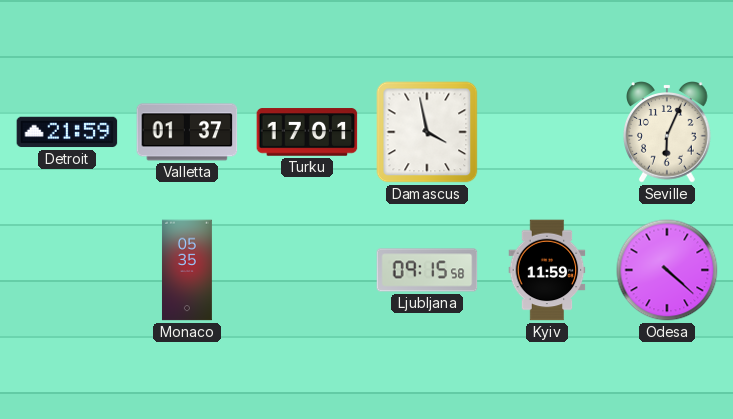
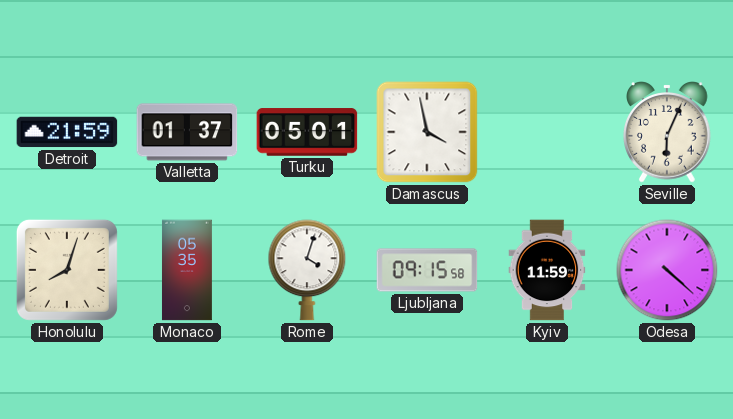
Turku: 17:01 -> 05:01 (307, 132)
Honolulu: none -> 8:03 (67, 270)
Rome: none -> 4:03 (307, 270)
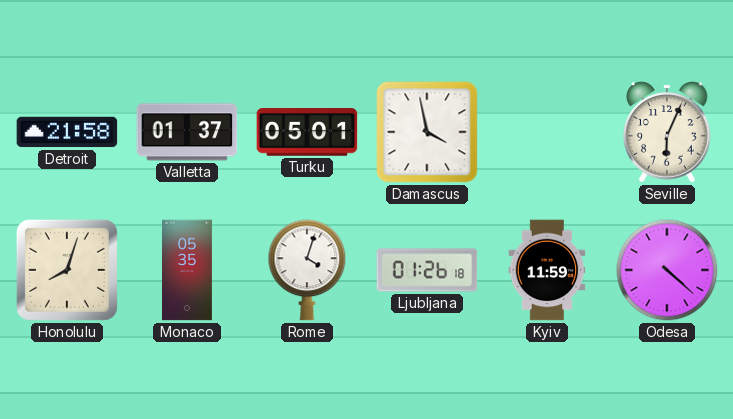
Detroit: 21:59 -> 21:58 (67, 132)
Ljubljana: 09:15 -> 01:26 (427, 270)
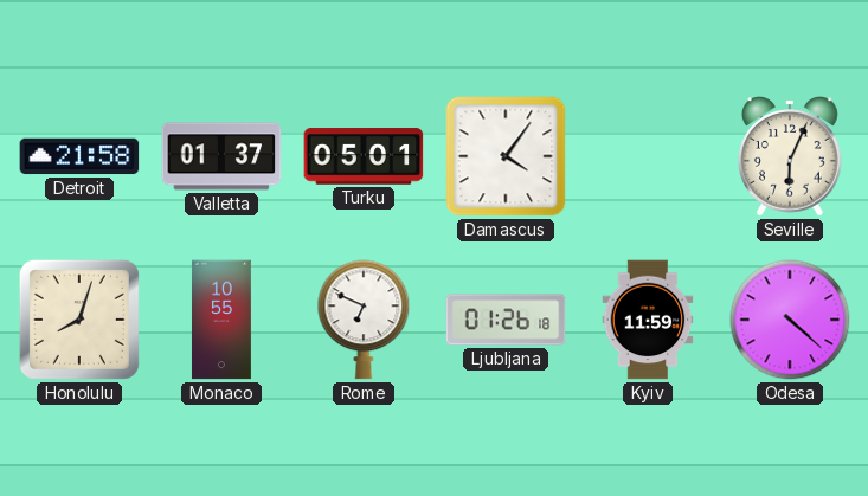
Damascus: 3:58 -> 4:06 (506, 156)
Monaco: 05:35 -> 10:55 (221, 320)
Rome: 4:03 -> 6:49 (364, 320)
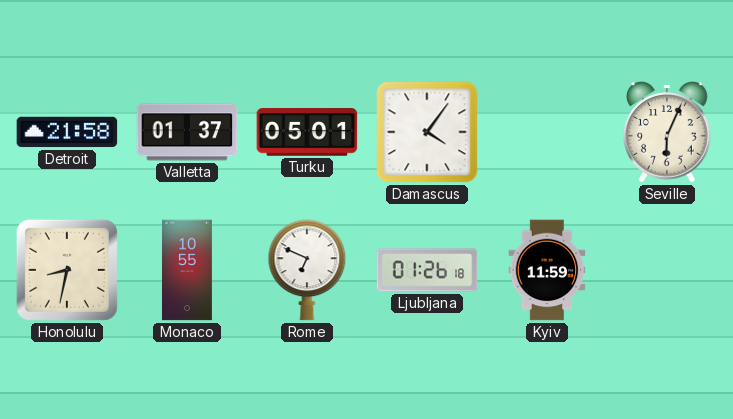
Honolulu: 8:03 -> 8:32 (67, 270)
Odesa: 4:22 -> none (790, 320)
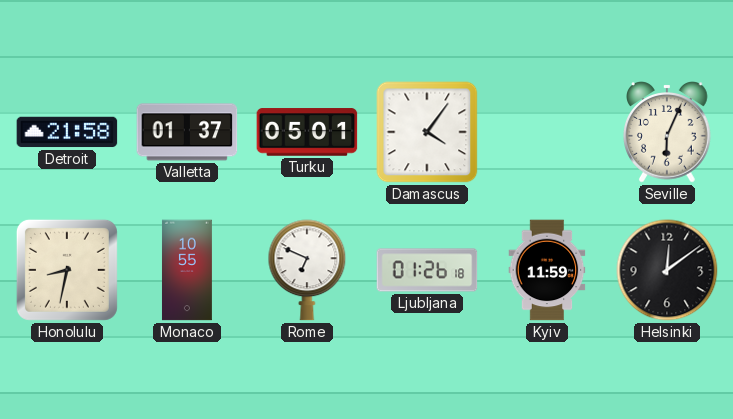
Helsinki: none -> 12:09 (667, 270)
